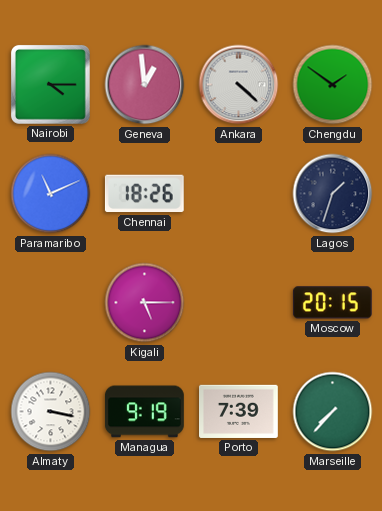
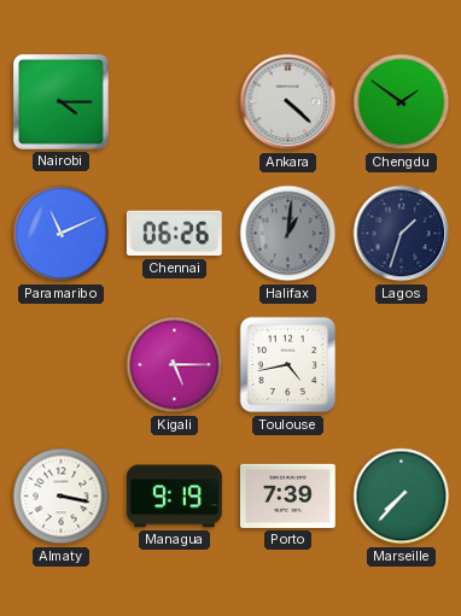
Geneva: 12:59 -> none (145, 85)
Chennai: 18:26 -> 06:26 (174, 234)
Halifax: none -> 1:01 (288, 234)
Toulouse: none -> 4:43 (288, 365)
Moscow: 20:15 -> none (332, 303)
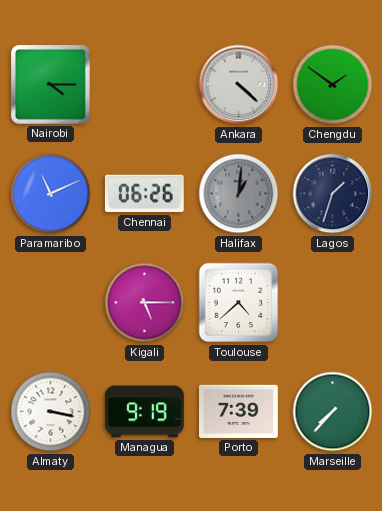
Toulouse: 4:43 -> 4:38 (239, 303)
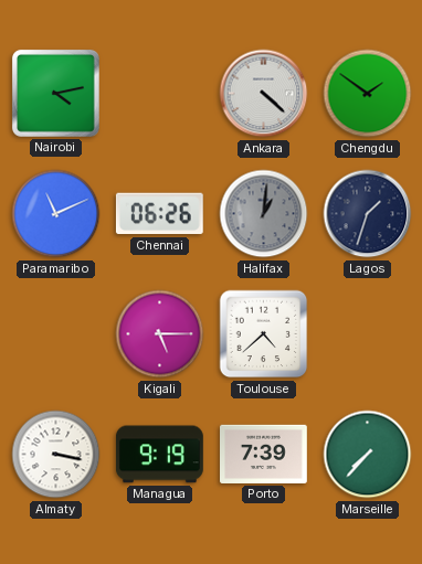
Nairobi: 4:15 -> 4:13 (56, 94)
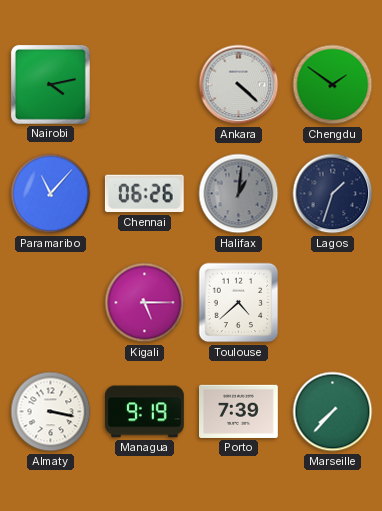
Paramaribo: 11:11 -> 11:07 (51, 194)
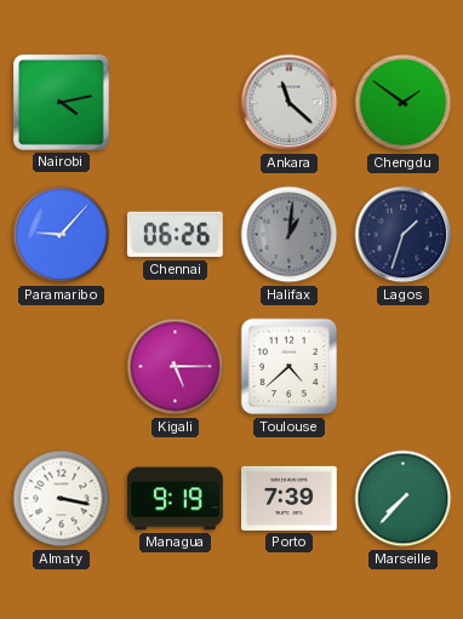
Ankara: 4:22 -> 11:22 (290, 103)
Paramaribo: 11:07 -> 9:07 (62, 235)
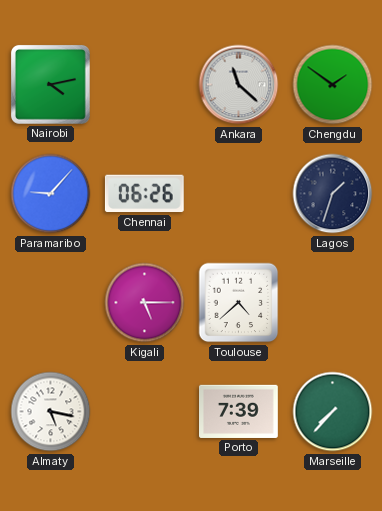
Halifax: 1:01 -> none (290, 235)
Almaty: 3:17 -> 5:17 (51, 412)
Managua: 9:19 -> none (175, 499)
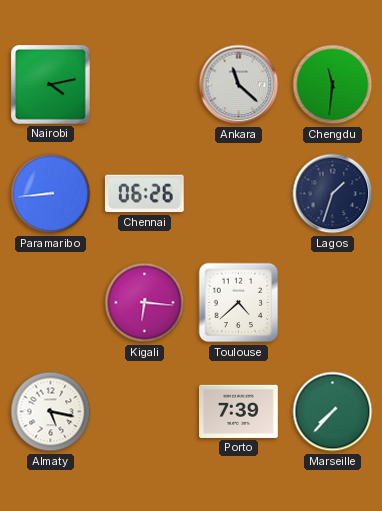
Chengdu: 1:51 -> 11:31 (333, 85)
Paramaribo: 9:07 -> 8:44 (51, 194)
Kigali: 5:15 -> 6:16 (145, 303)
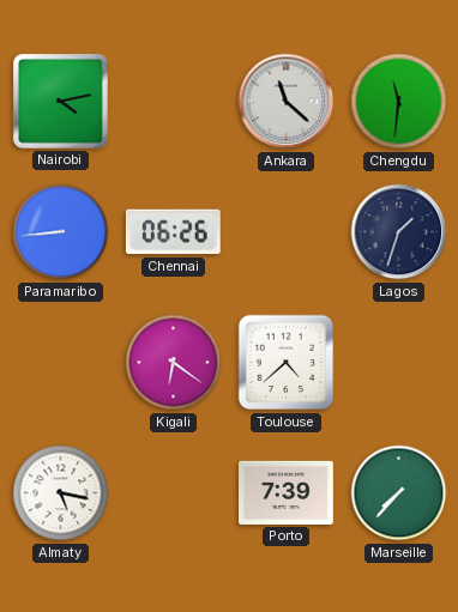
Kigali: 6:16 -> 6:21 (174, 363)
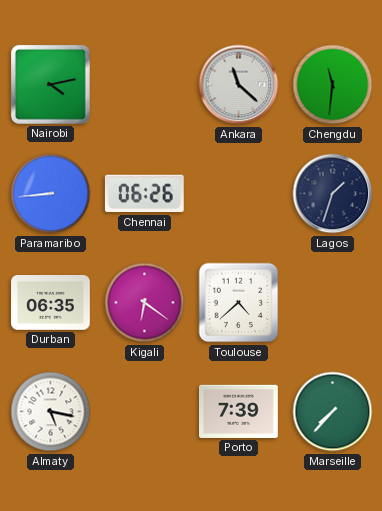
Durban: none -> 06:35 (51, 303)
